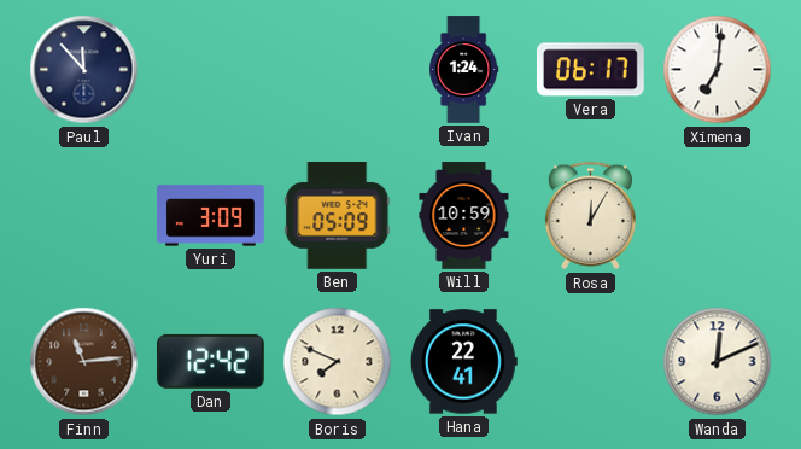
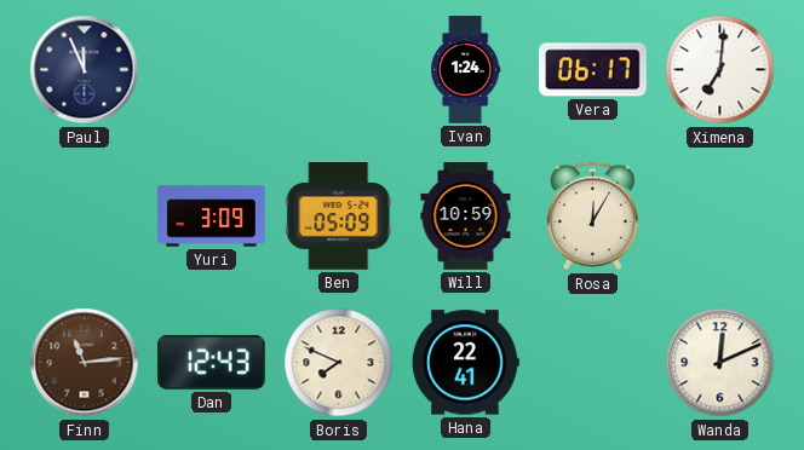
Paul: 11:53 -> 11:56 (85, 70)
Dan: 12:42 -> 12:43 (211, 362)
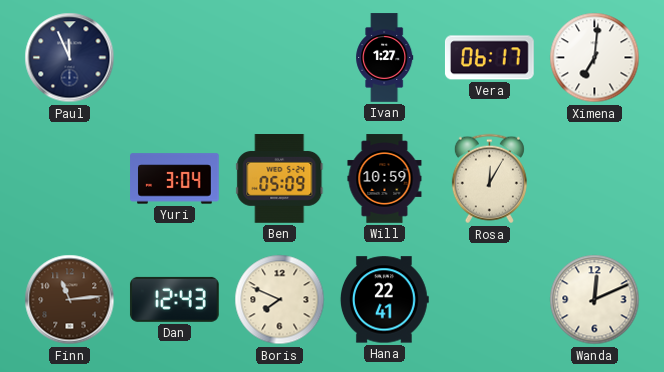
Ivan: 1:24 -> 1:27 (385, 58)
Yuri: 3:09 -> 3:04 (175, 179)
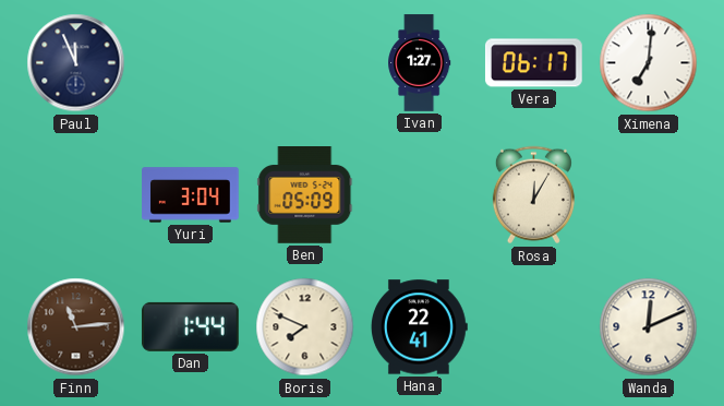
Will: 10:59 -> none (385, 179)
Dan: 12:43 -> 1:44 (190, 326)
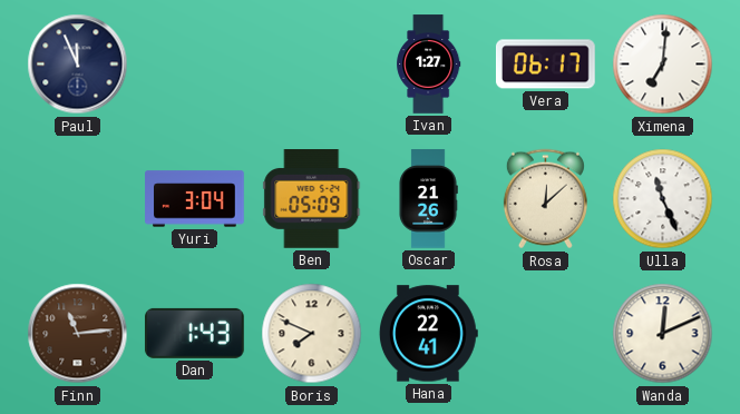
Oscar: none -> 21:26 (428, 199)
Rosa: 12:05 -> 12:08 (545, 199)
Ulla: none -> 11:26 (663, 199)
Dan: 1:44 -> 1:43 (194, 333)
